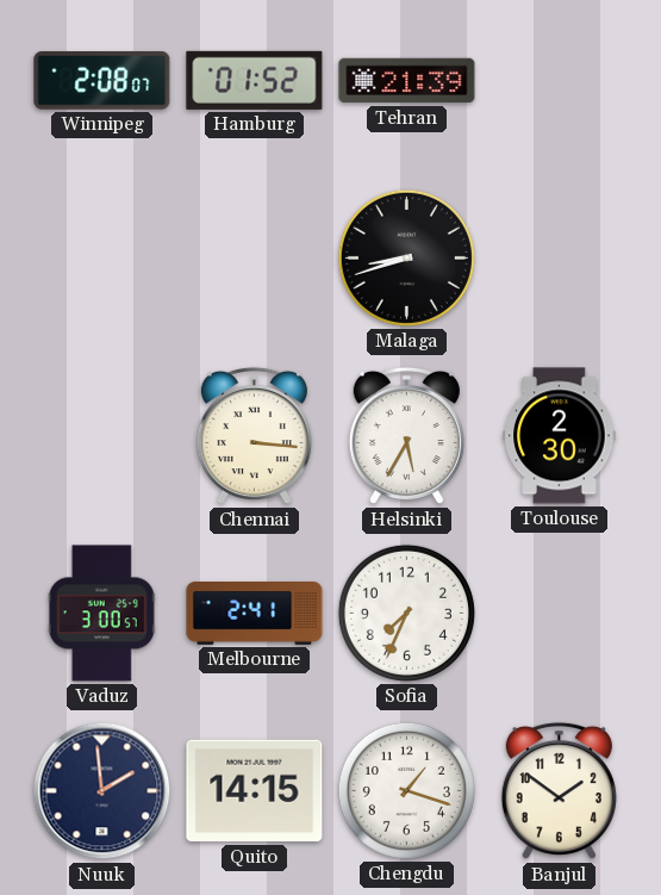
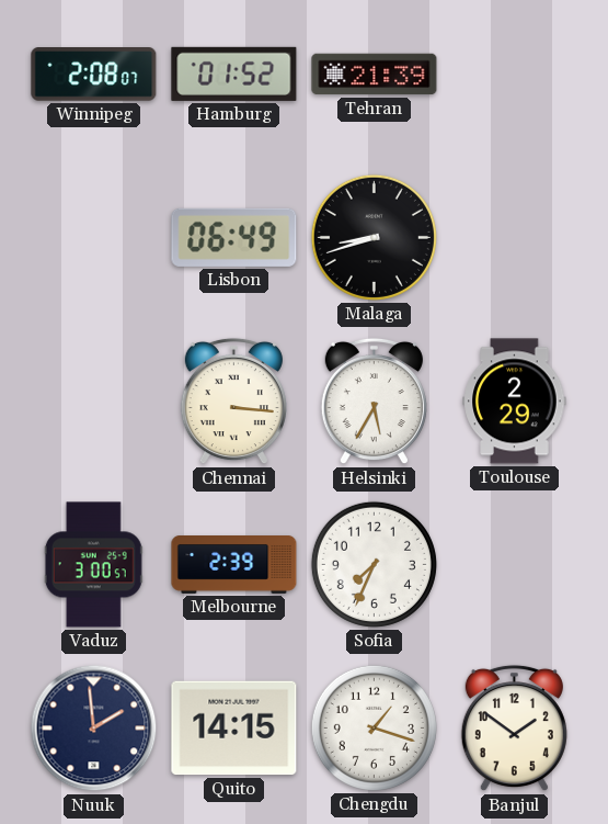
Lisbon: none -> 06:49 (234, 237)
Toulouse: 2:30 -> 2:29 (515, 402)
Melbourne: 2:41 -> 2:39 (234, 565)
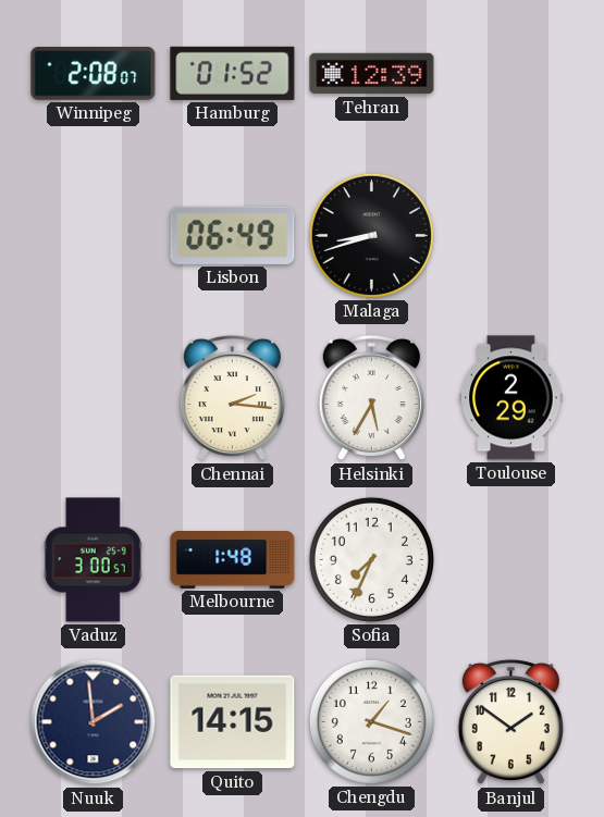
Tehran: 21:39 -> 12:39 (372, 74)
Chennai: 3:16 -> 2:16 (232, 398)
Melbourne: 2:39 -> 1:48 (233, 560)
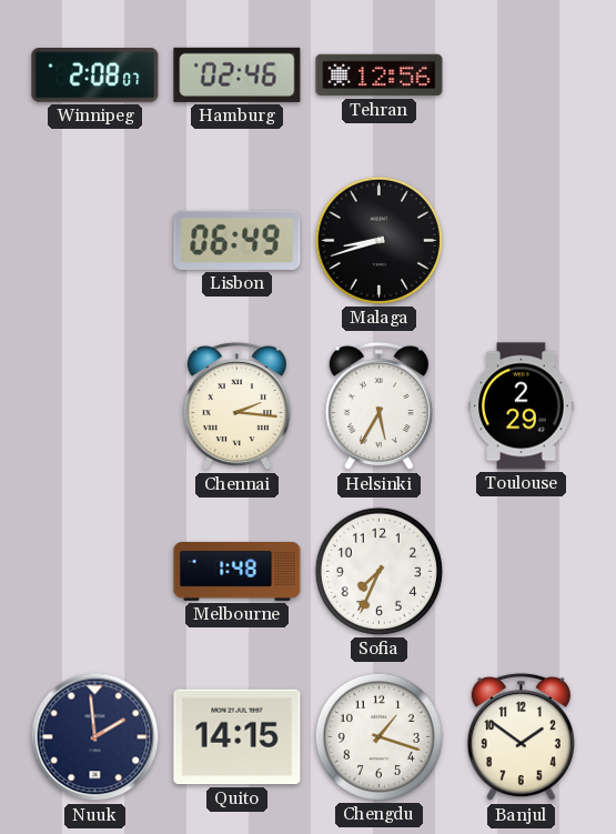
Hamburg: 01:52 -> 02:46 (238, 74)
Tehran: 12:39 -> 12:56 (380, 76)
Vaduz: 3:00 -> none (93, 560)
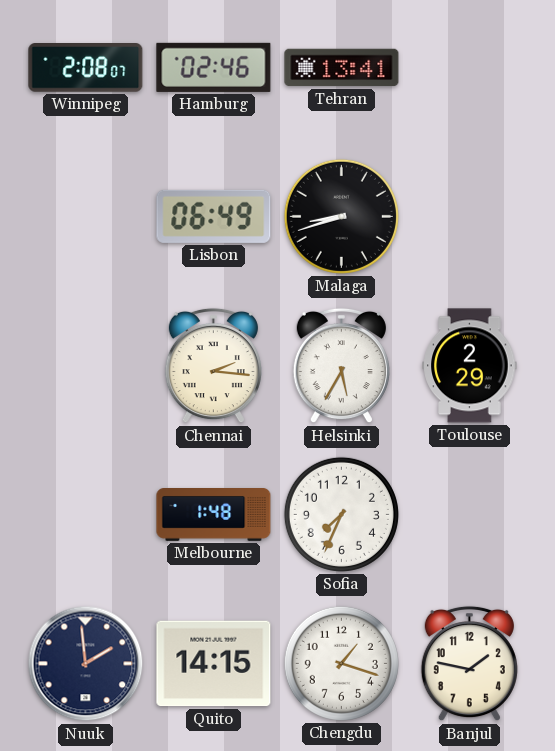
Tehran: 12:56 -> 13:41 (342, 68)
Banjul: 1:51 -> 1:47 (469, 664)
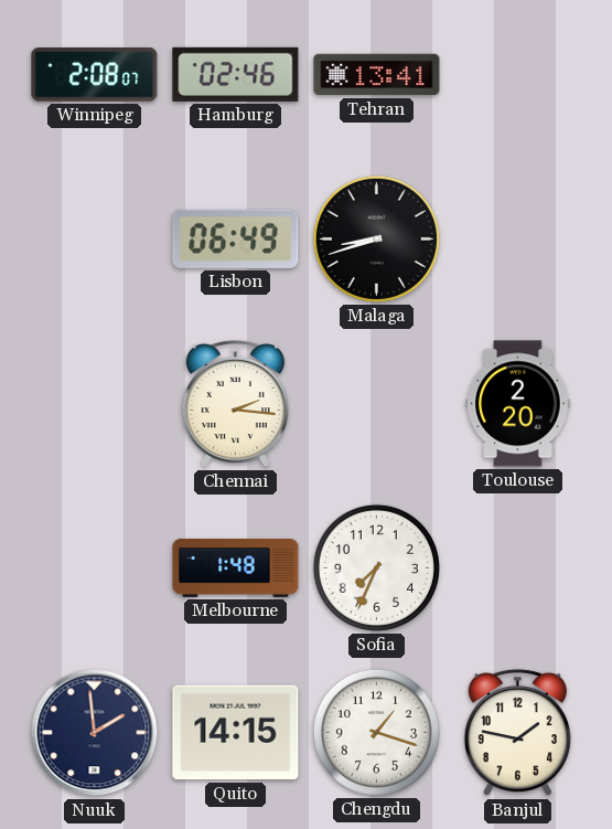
Helsinki: 5:35 -> none (341, 366)
Toulouse: 2:29 -> 2:20 (518, 404)
